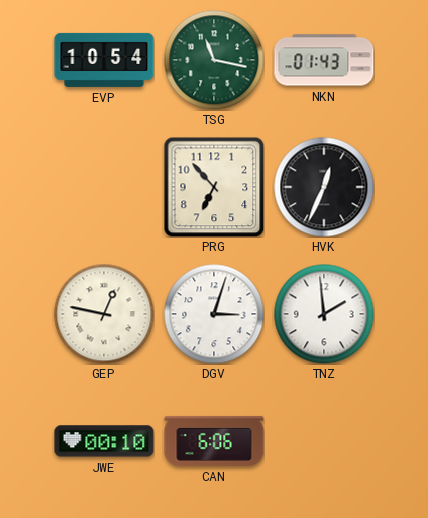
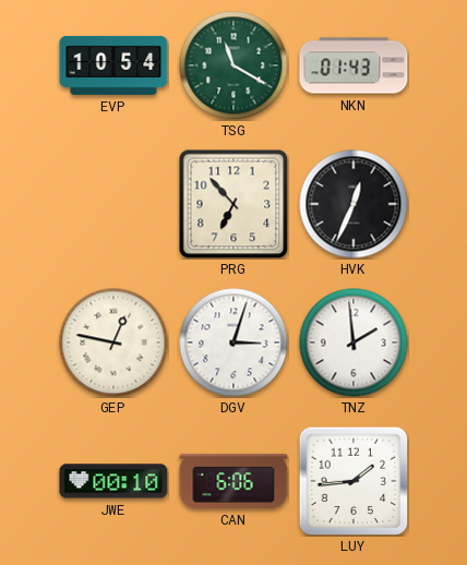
TSG: 11:17 -> 11:20 (234, 65)
LUY: none -> 1:44 (354, 481)
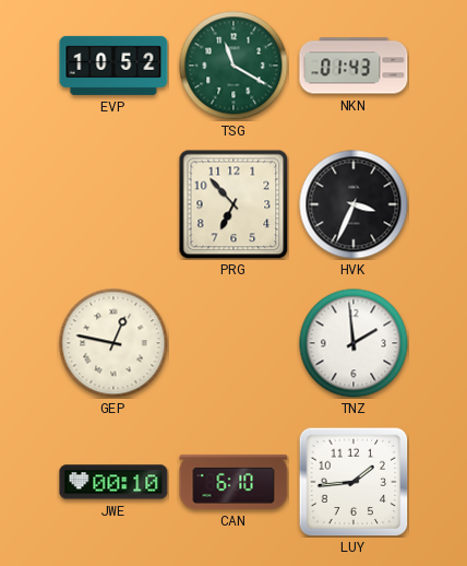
EVP: 10:54 -> 10:52 (113, 66)
HVK: 12:34 -> 3:34 (354, 204)
DGV: 3:03 -> none (234, 342)
CAN: 6:06 -> 6:10 (234, 482)
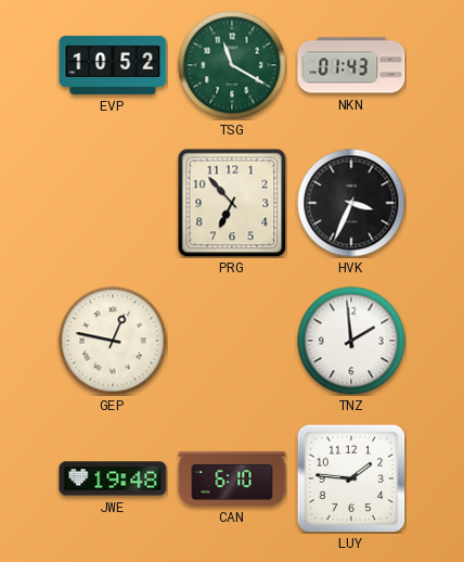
JWE: 00:10 -> 19:48 (113, 478)
LUY: 1:44 -> 1:46 (351, 478)
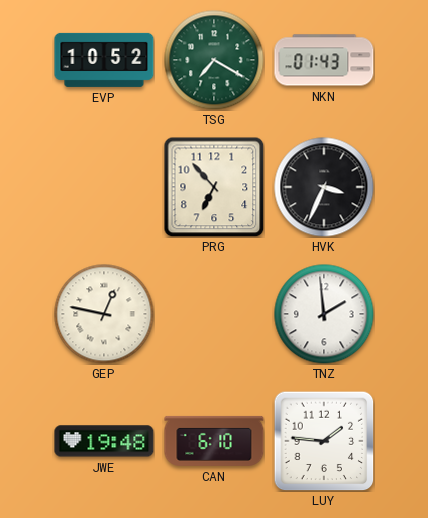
TSG: 11:20 -> 7:20 (214, 60)
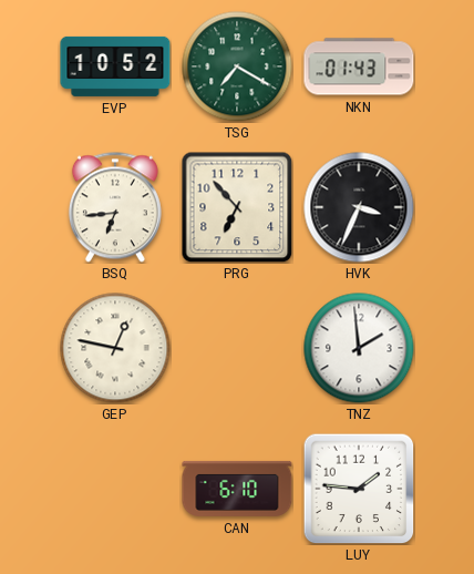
BSQ: none -> 6:44 (115, 207)
JWE: 19:48 -> none (104, 441)
